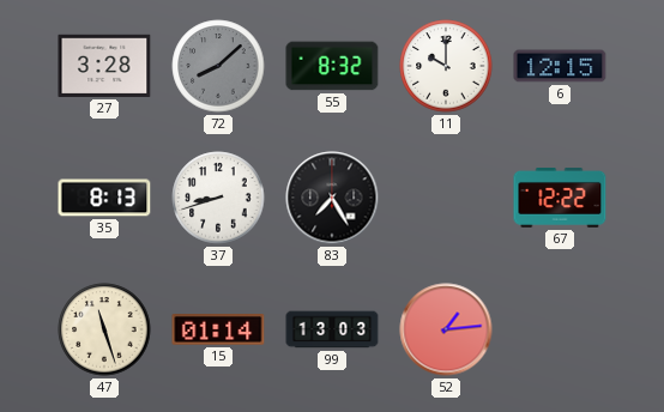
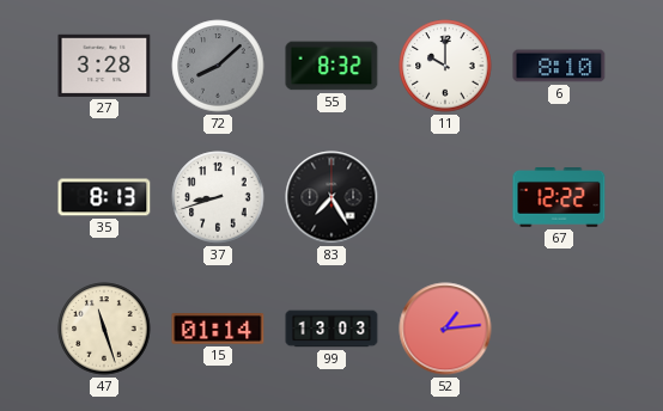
6: 12:15 -> 8:10 (559, 66)
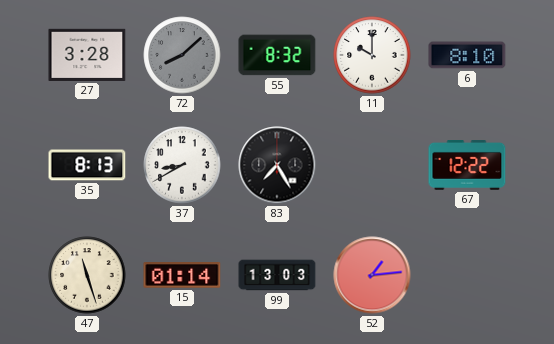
37: 8:42 -> 8:40 (182, 165)
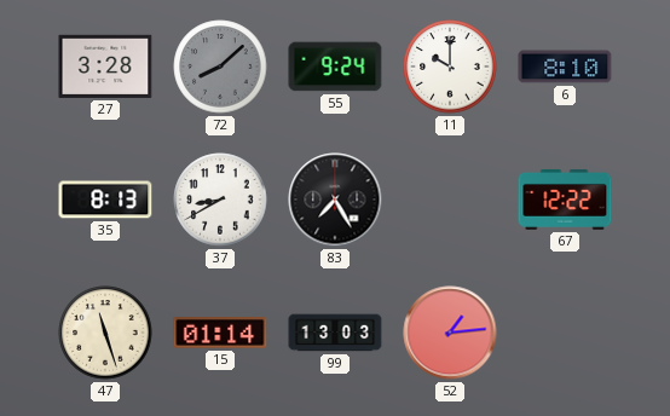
55: 8:32 -> 9:24 (335, 67)
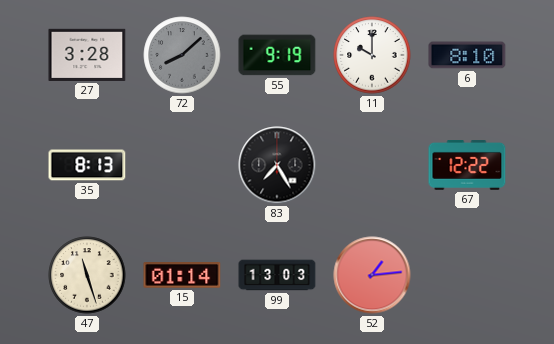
55: 9:24 -> 9:19 (277, 55)
37: 8:40 -> none (220, 200)
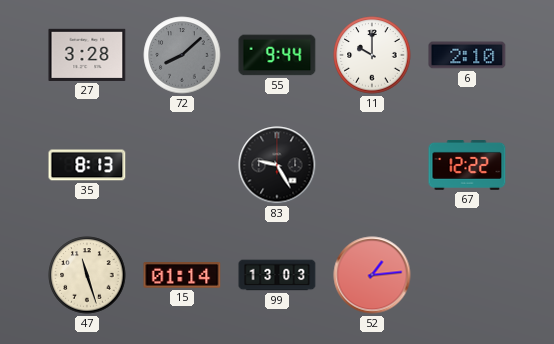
55: 9:19 -> 9:44 (277, 55)
6: 8:10 -> 2:10 (467, 55)
83: 7:25 -> 9:25 (277, 165)
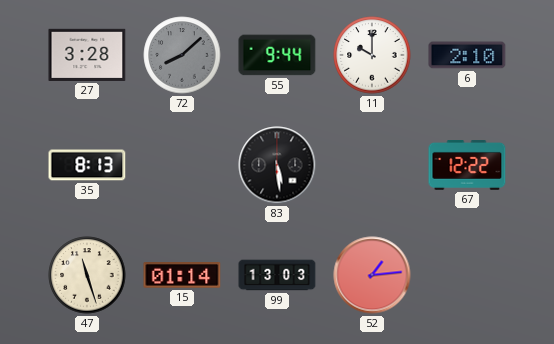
83: 9:25 -> 5:29 (277, 165)
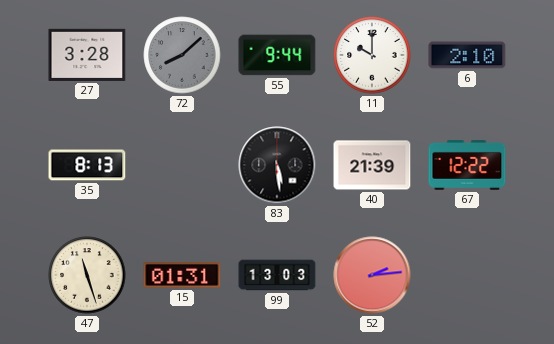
40: none -> 21:39 (372, 165)
15: 01:14 -> 01:31 (182, 276)
52: 1:14 -> 2:14 (372, 275)
